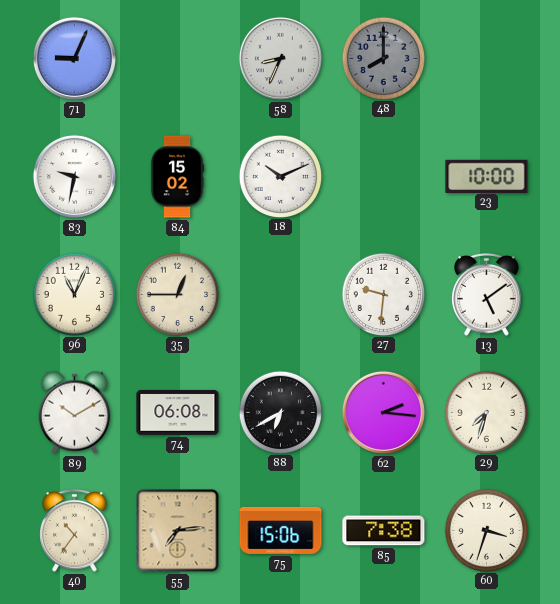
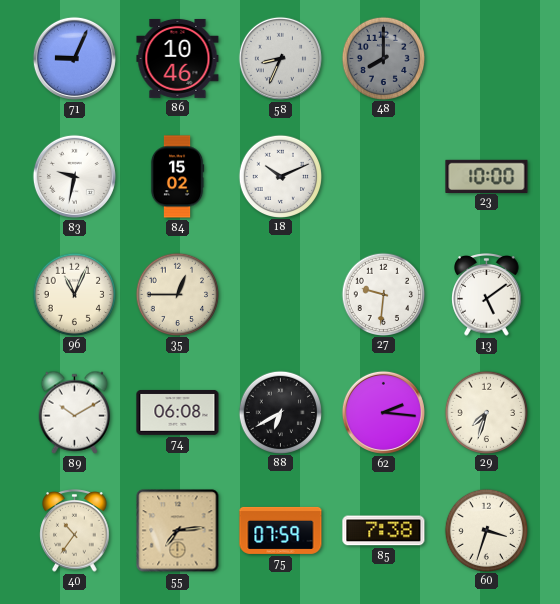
86: none -> 10:46 (178, 58)
75: 15:06 -> 07:59 (281, 530)
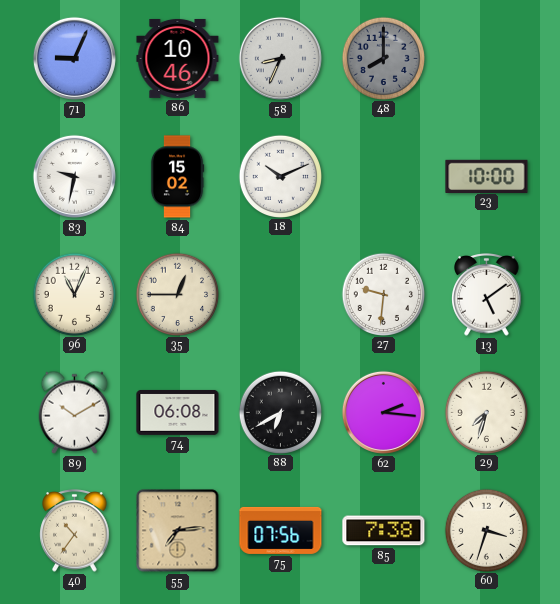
75: 07:59 -> 07:56 (281, 530)
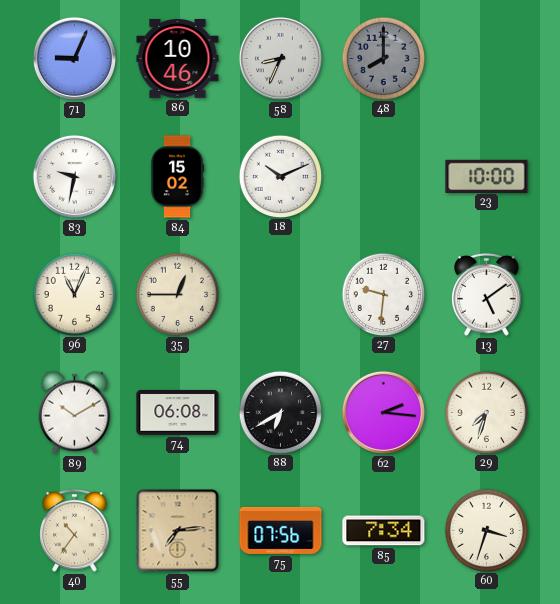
85: 7:38 -> 7:34 (384, 531)
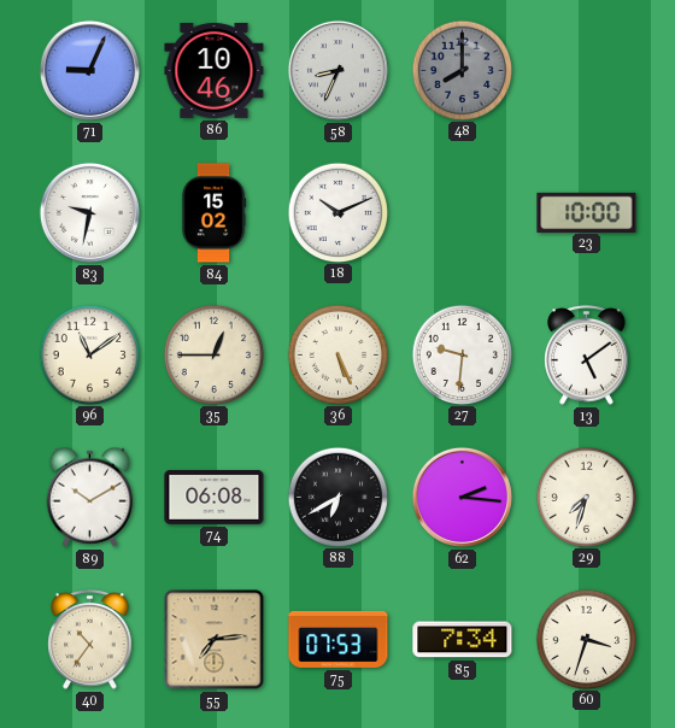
96: 11:04 -> 11:09 (89, 354)
36: none -> 5:26 (337, 354)
75: 07:56 -> 07:53 (339, 639)
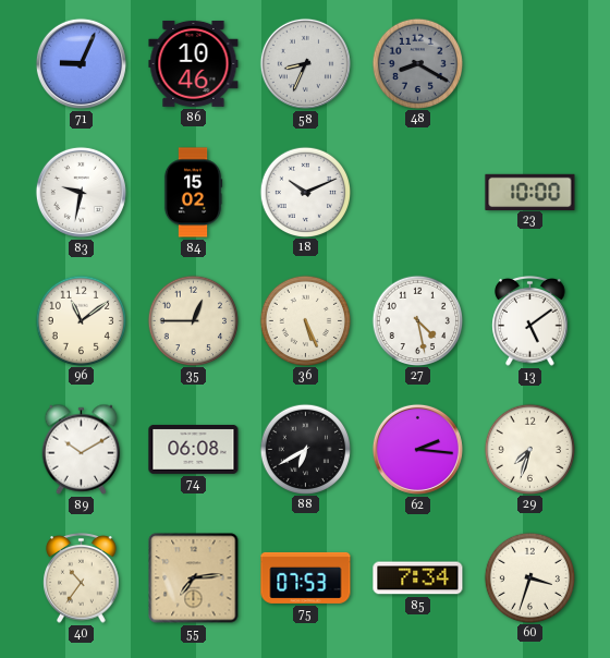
48: 8:00 -> 8:20 (417, 63)
27: 9:31 -> 4:28 (417, 320)
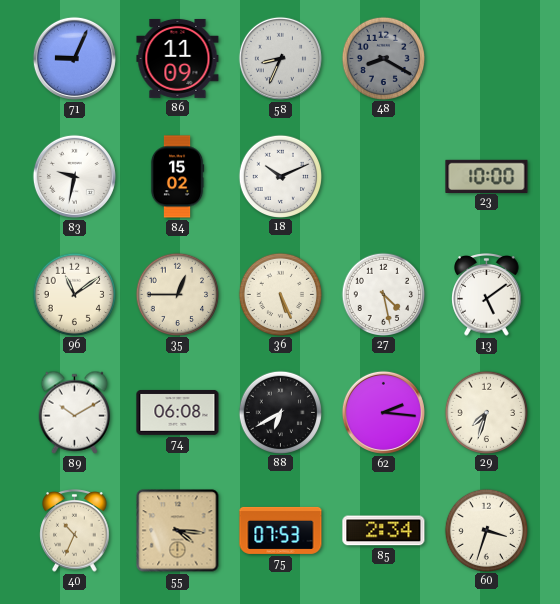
86: 10:46 -> 11:09 (178, 58)
40: 10:36 -> 10:34 (75, 531)
55: 7:14 -> 4:16 (178, 531)
85: 7:34 -> 2:34 (384, 531)
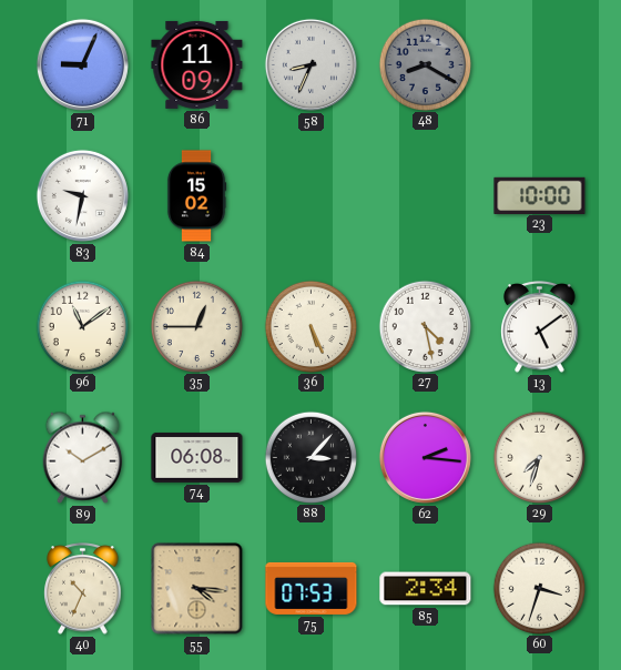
18: 10:11 -> none (280, 176)
88: 6:40 -> 3:07 (310, 457)
